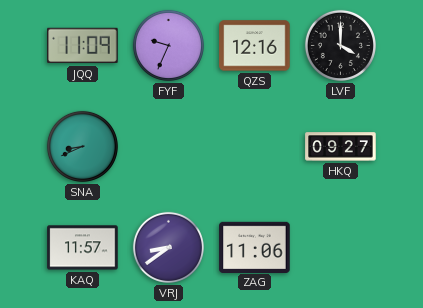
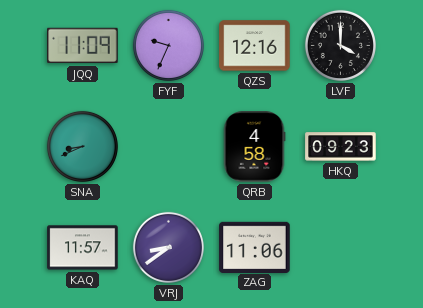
QRB: none -> 4:58 (254, 147)
HKQ: 09:27 -> 09:23 (341, 147)
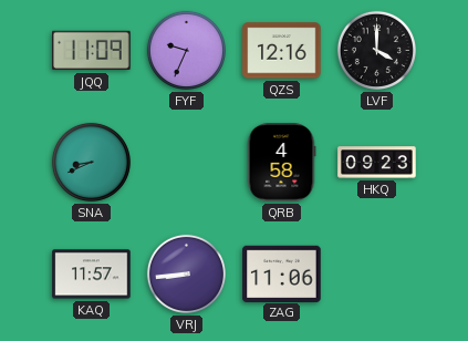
VRJ: 8:39 -> 8:44 (186, 273)
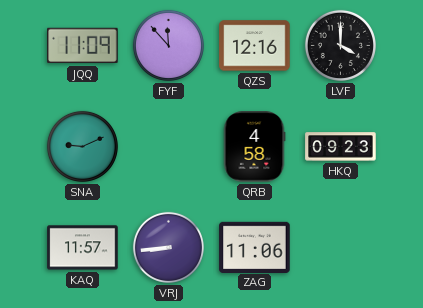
FYF: 9:34 -> 11:53 (168, 45)
SNA: 8:41 -> 9:11 (82, 146)
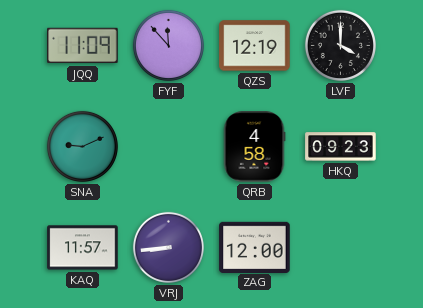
QZS: 12:16 -> 12:19 (255, 46)
ZAG: 11:06 -> 12:00 (255, 247)
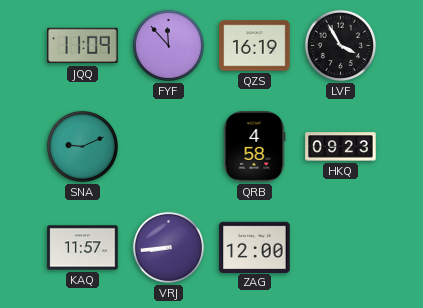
QZS: 12:19 -> 16:19 (255, 46)
LVF: 4:00 -> 3:55 (340, 45)
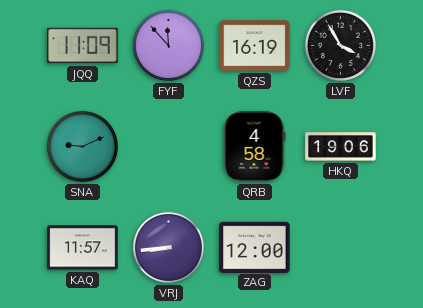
HKQ: 09:23 -> 19:06 (341, 147)
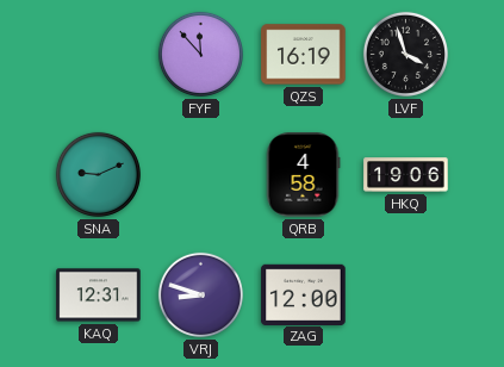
JQQ: 11:09 -> none (83, 46)
LVF: 3:55 -> 3:57 (405, 54)
KAQ: 11:57 -> 12:31 (99, 296)
VRJ: 8:44 -> 8:48 (200, 294)
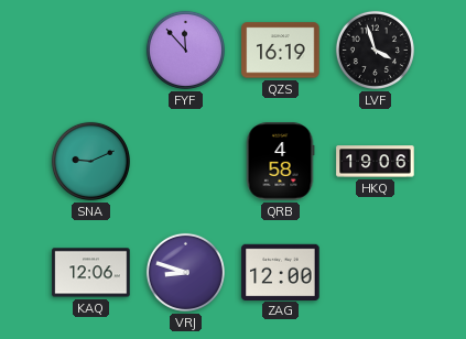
KAQ: 12:31 -> 12:06 (91, 273)
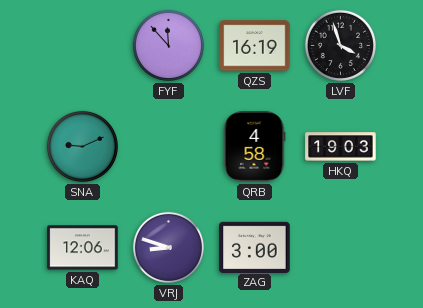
HKQ: 19:06 -> 19:03 (341, 147)
ZAG: 12:00 -> 3:00 (255, 247)
